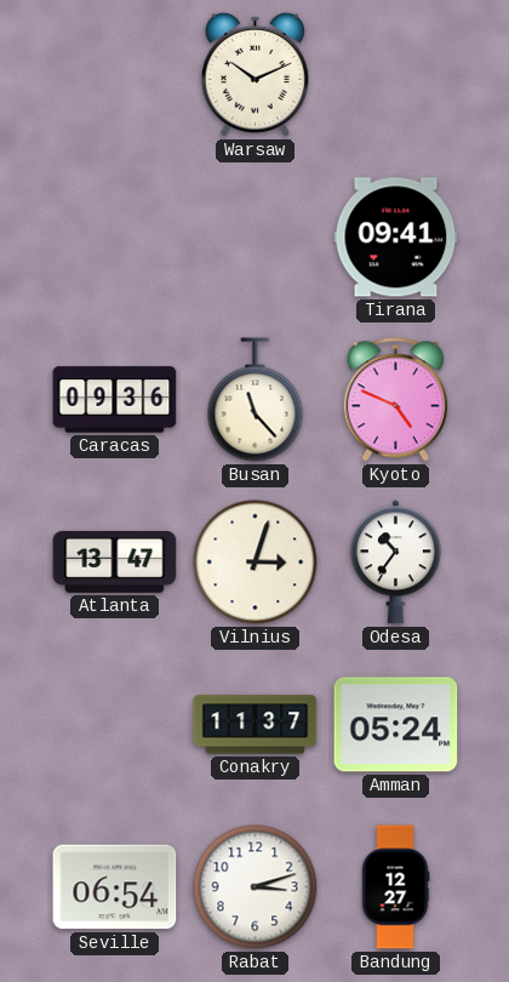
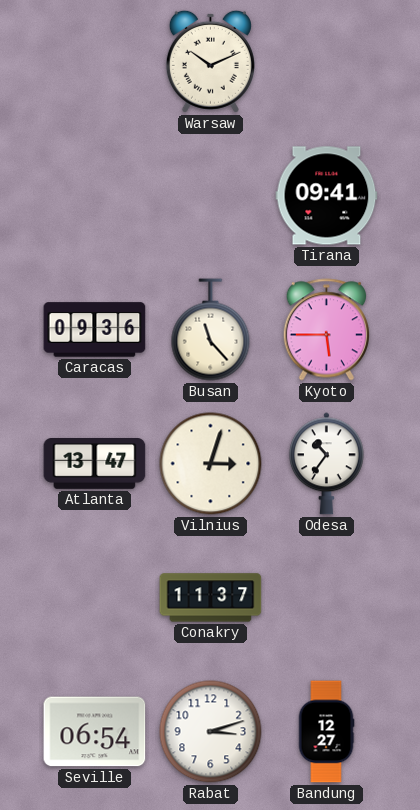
Kyoto: 4:49 -> 5:45 (326, 330)
Amman: 05:24 -> none (396, 725)
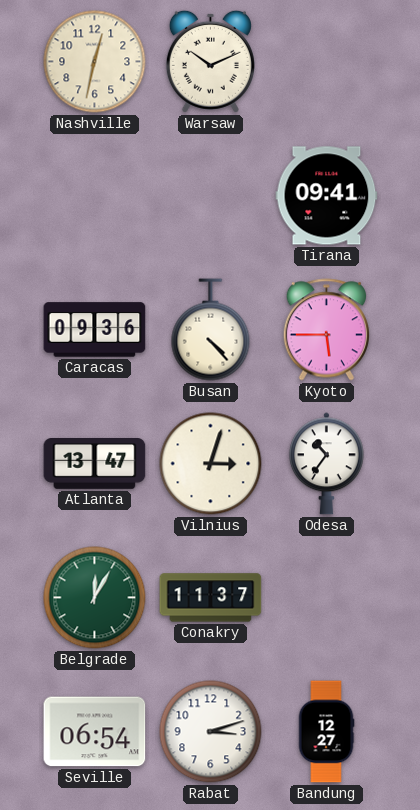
Nashville: none -> 12:32 (95, 62)
Busan: 11:23 -> 4:23 (211, 330)
Belgrade: none -> 12:05 (95, 598)
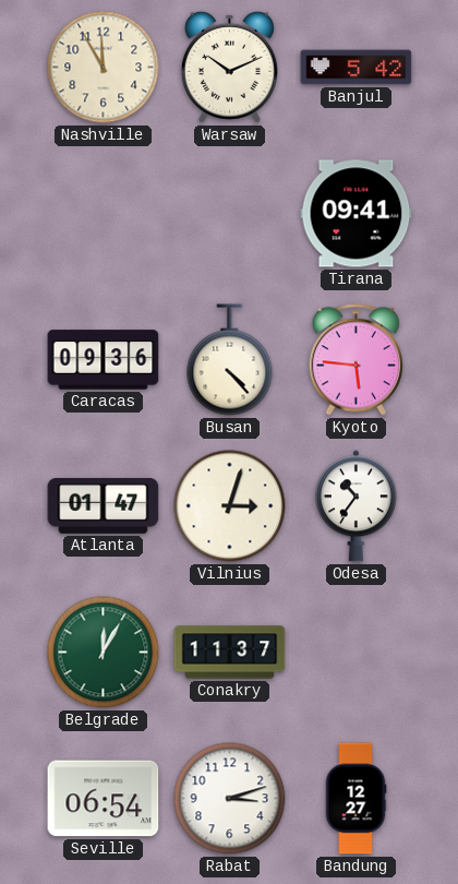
Nashville: 12:32 -> 11:55 (104, 68)
Banjul: none -> 5:42 (357, 68)
Kyoto: 5:45 -> 5:46 (355, 360)
Atlanta: 13:47 -> 01:47 (104, 506)
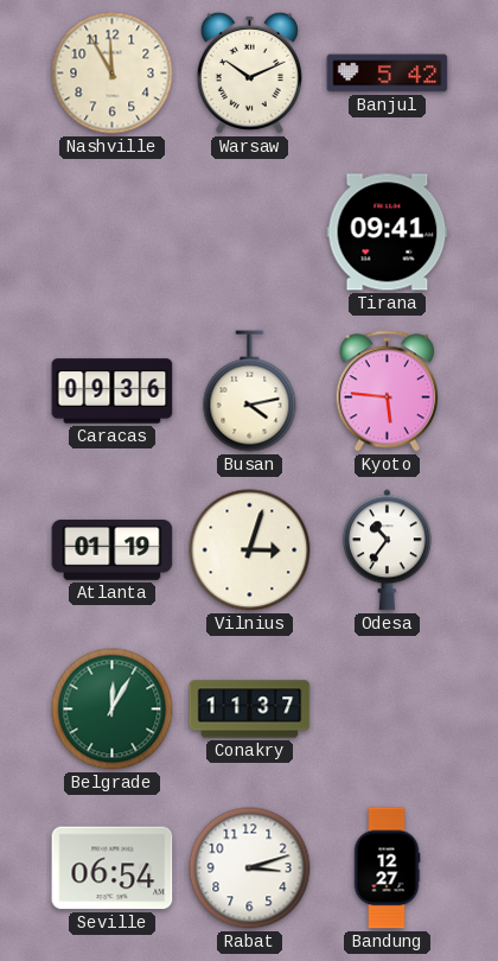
Busan: 4:23 -> 4:13 (250, 392)
Atlanta: 01:47 -> 01:19 (113, 550)
